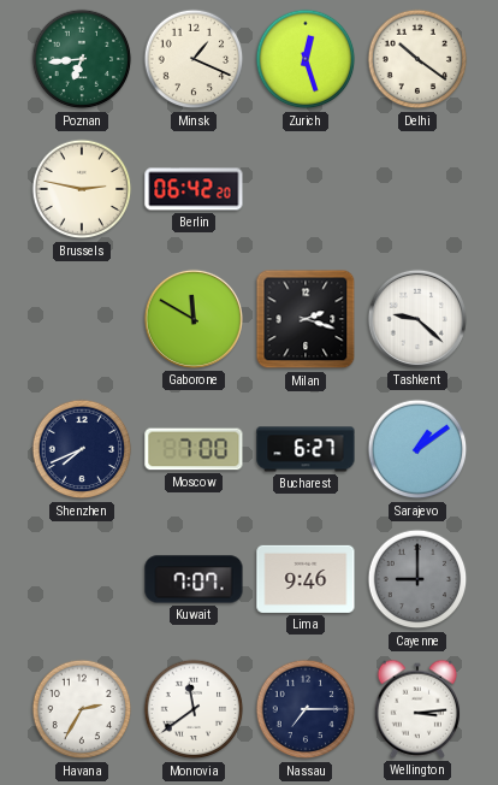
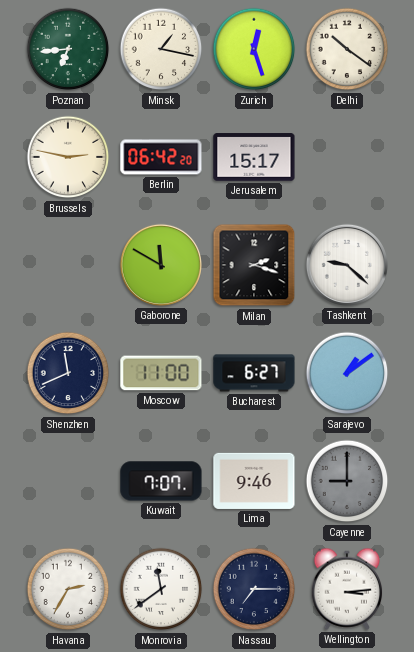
Minsk: 1:19 -> 1:17 (161, 49)
Jerusalem: none -> 15:17 (254, 157)
Shenzhen: 7:41 -> 11:41 (68, 373)
Moscow: 7:00 -> 11:00 (161, 373)
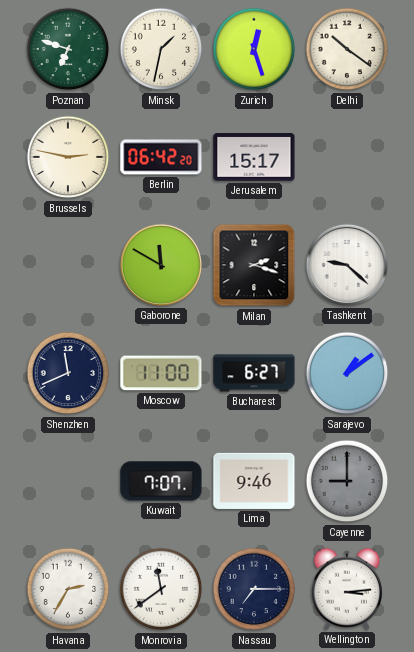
Poznan: 6:44 -> 6:48 (68, 49)
Minsk: 1:17 -> 1:32 (161, 49)
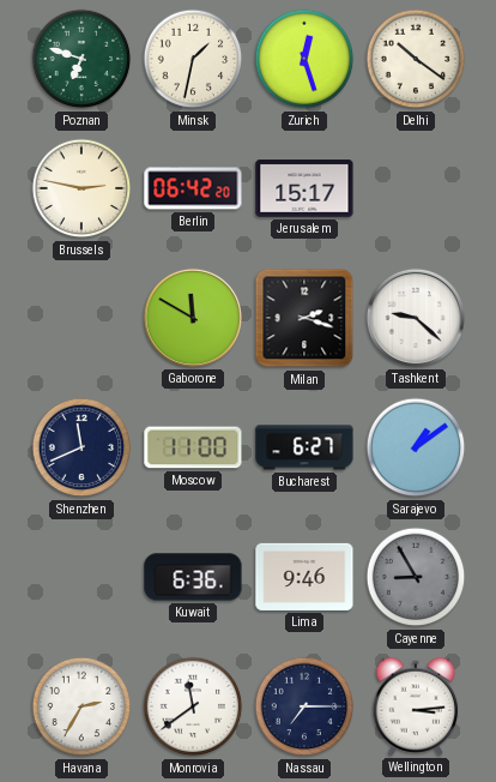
Kuwait: 7:07 -> 6:36 (193, 577)
Cayenne: 9:00 -> 8:55 (416, 577)
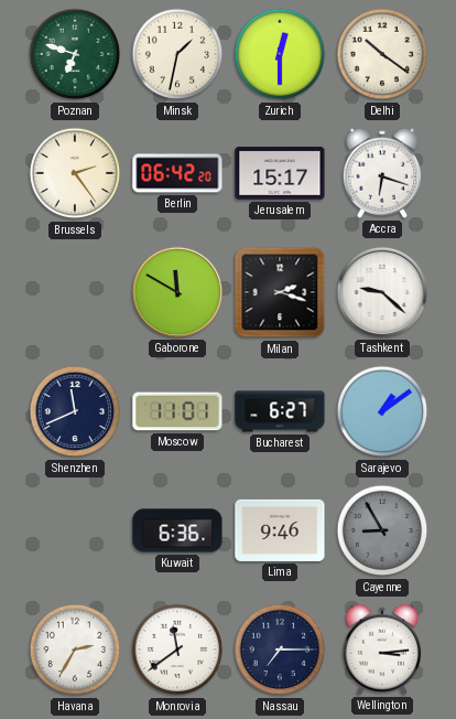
Zurich: 12:27 -> 12:30 (280, 54)
Brussels: 2:47 -> 2:24 (75, 173)
Accra: none -> 6:18 (382, 173)
Moscow: 11:00 -> 11:01 (177, 411)
